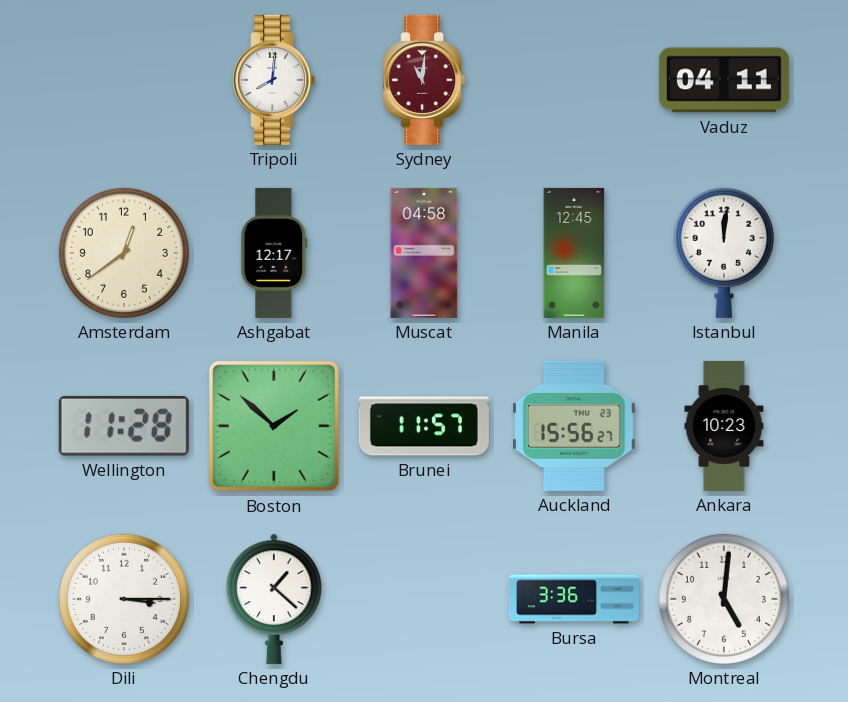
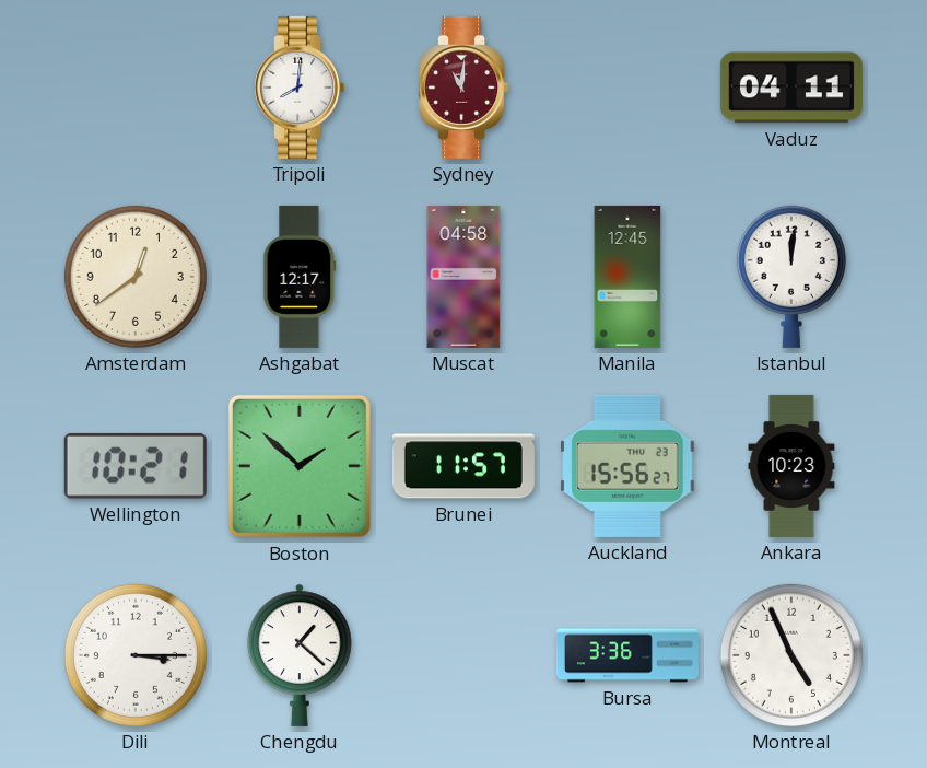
Wellington: 11:28 -> 10:21 (136, 466)
Montreal: 5:01 -> 4:56 (791, 655)
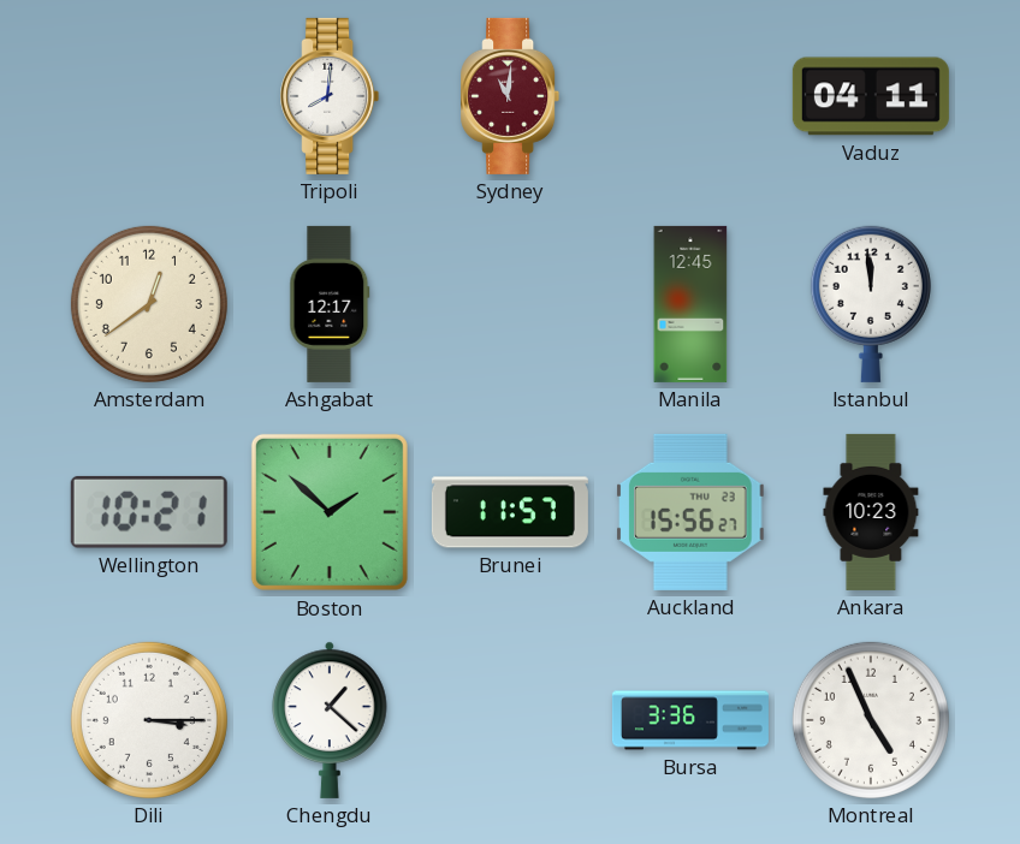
Muscat: 04:58 -> none (463, 277)
Istanbul: 12:01 -> 11:59 (871, 304)
